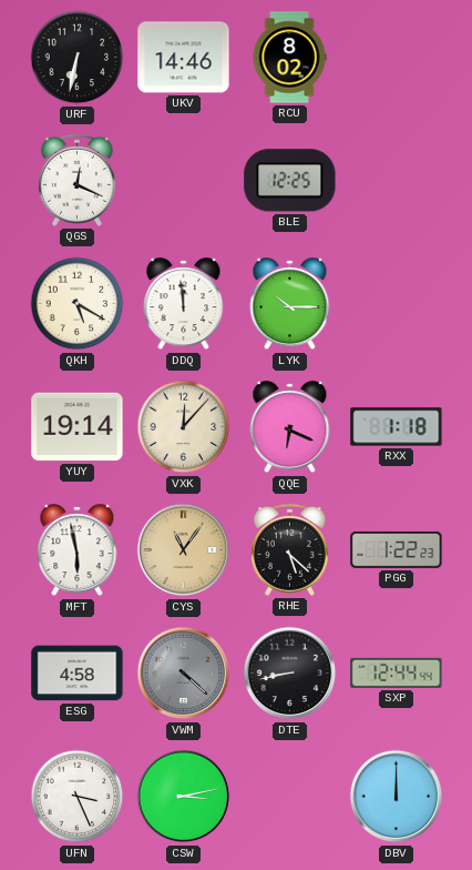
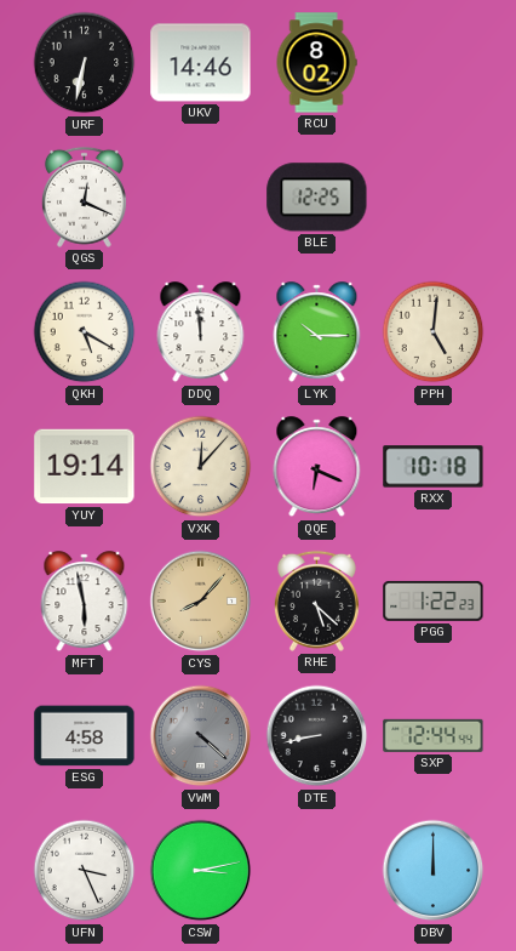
PPH: none -> 5:01 (434, 332)
RXX: 1:18 -> 10:18 (434, 467)
CYS: 11:06 -> 8:07 (201, 602)
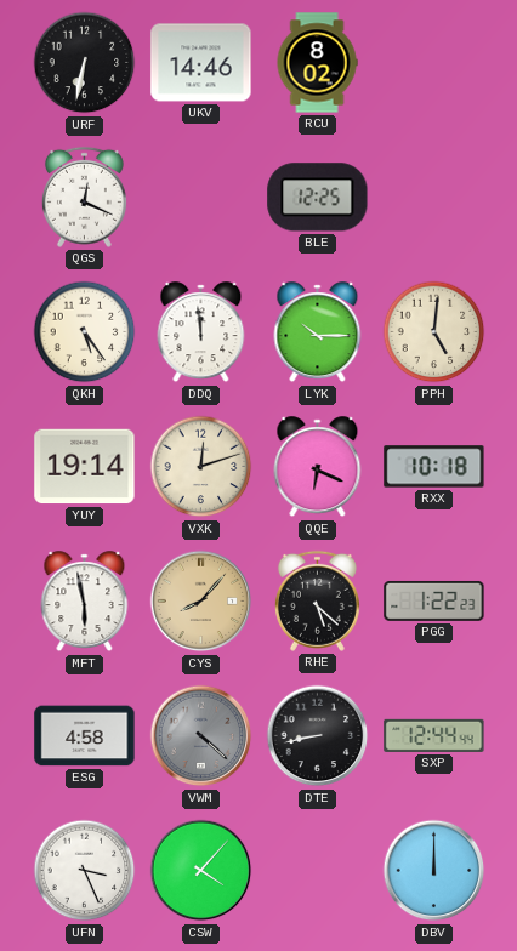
QKH: 5:20 -> 5:24 (85, 332)
VXK: 12:07 -> 12:12 (201, 467)
CSW: 3:13 -> 4:07 (201, 871)
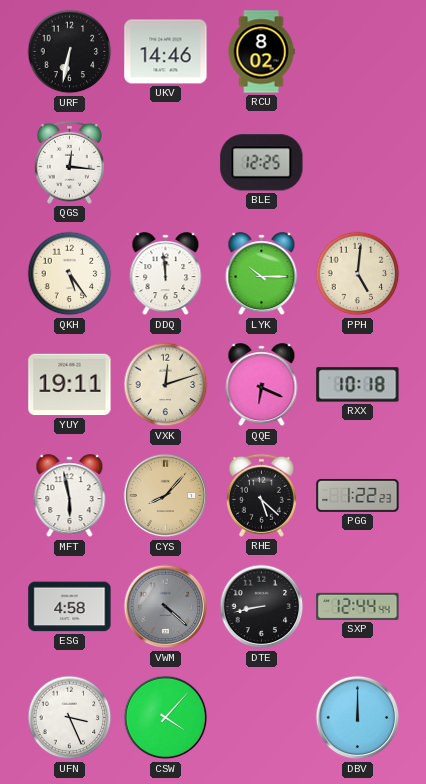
QGS: 12:19 -> 12:16 (69, 162)
YUY: 19:14 -> 19:11 (70, 385)
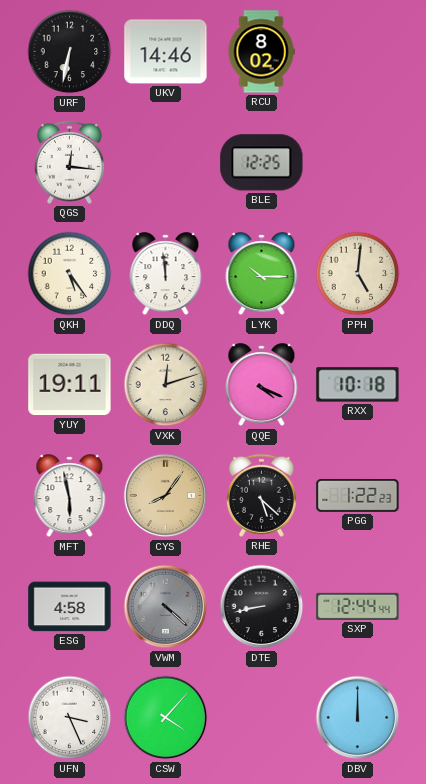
QQE: 6:19 -> 4:19 (262, 385)
CYS: 8:07 -> 8:06 (166, 496)
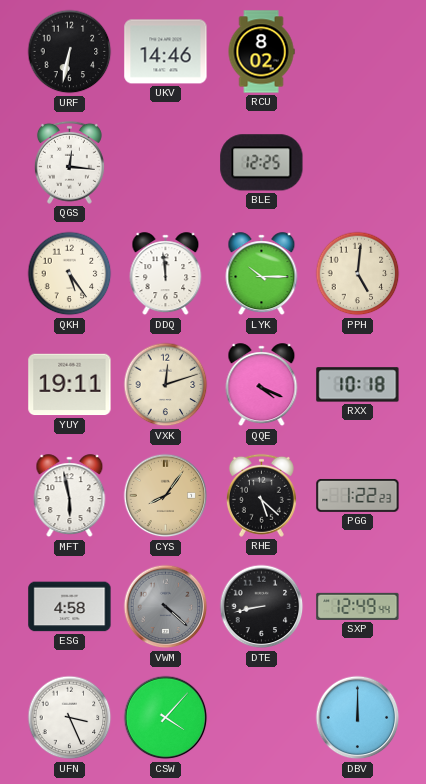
SXP: 12:44 -> 12:49 (358, 606)
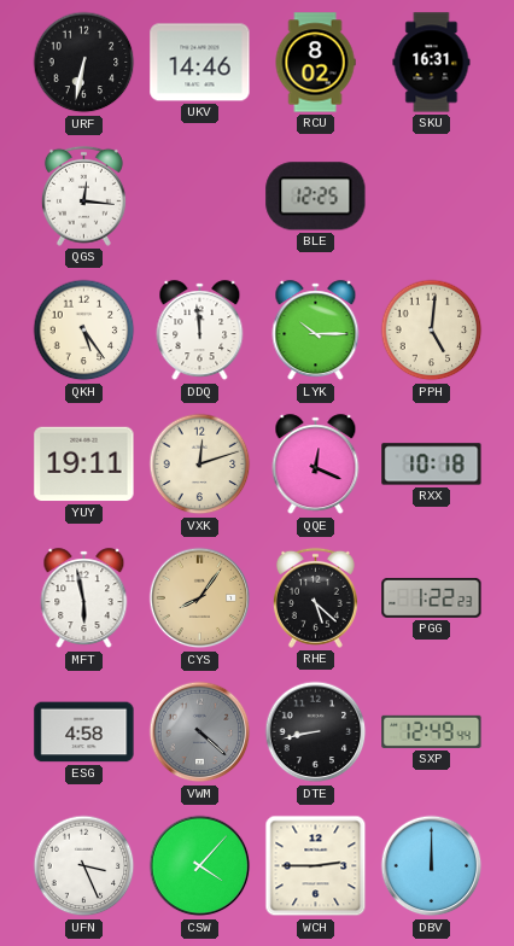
SKU: none -> 16:31 (432, 63)
QQE: 4:19 -> 12:19 (316, 465)
WCH: none -> 2:45 (316, 866)
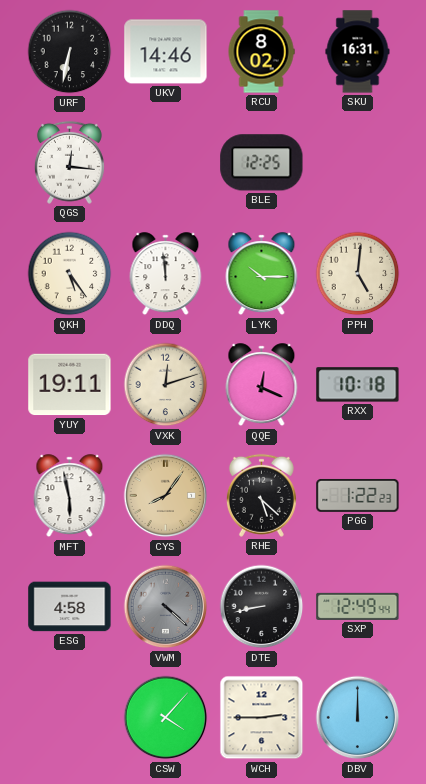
UFN: 3:26 -> none (84, 866)
